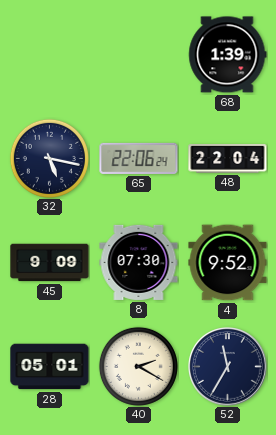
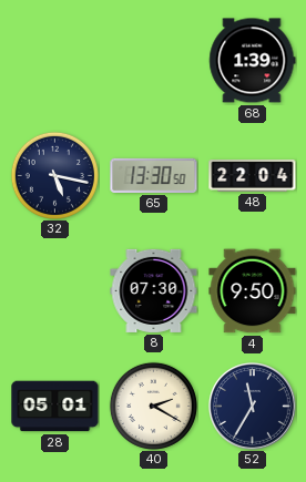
65: 22:06 -> 13:30 (154, 175)
45: 9:09 -> none (50, 263)
4: 9:52 -> 9:50 (253, 291)
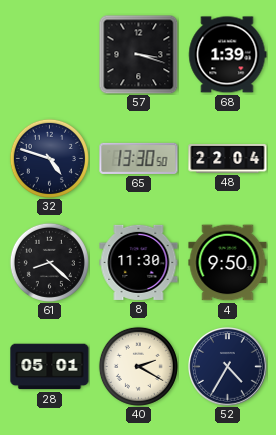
57: none -> 3:18 (138, 54)
32: 5:17 -> 4:48 (49, 158)
61: none -> 8:22 (49, 262)
8: 07:30 -> 11:30 (139, 262)
52: 11:35 -> 4:35 (228, 367)
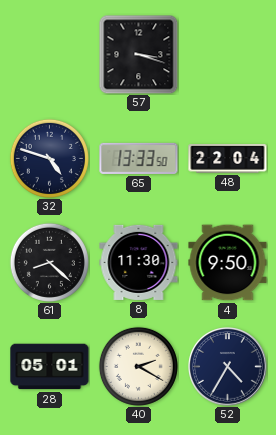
68: 1:39 -> none (228, 55)
65: 13:30 -> 13:33 (139, 158)
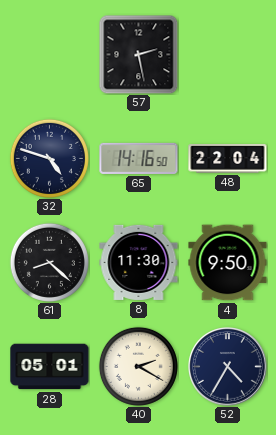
57: 3:18 -> 2:28 (138, 54)
65: 13:33 -> 14:16 (139, 158)
